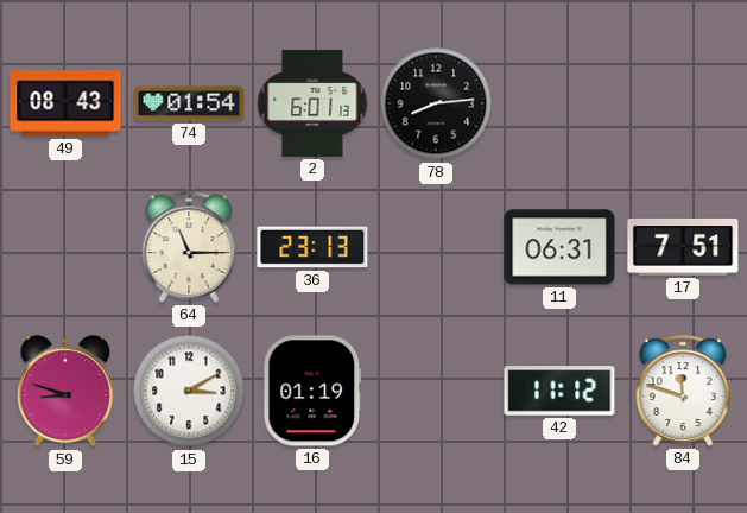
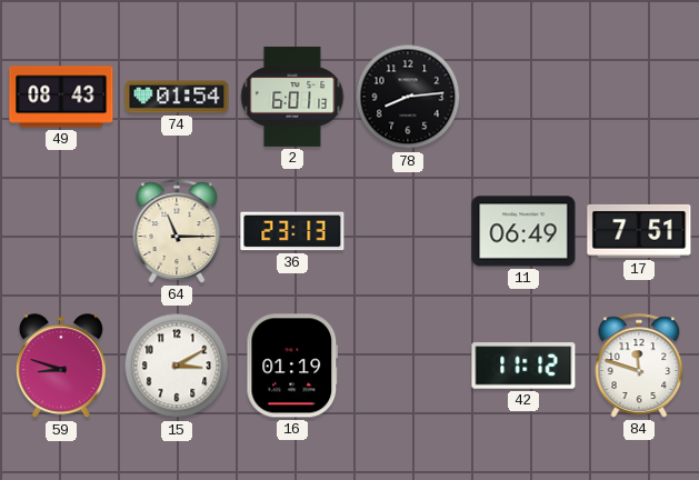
11: 06:31 -> 06:49 (523, 231)
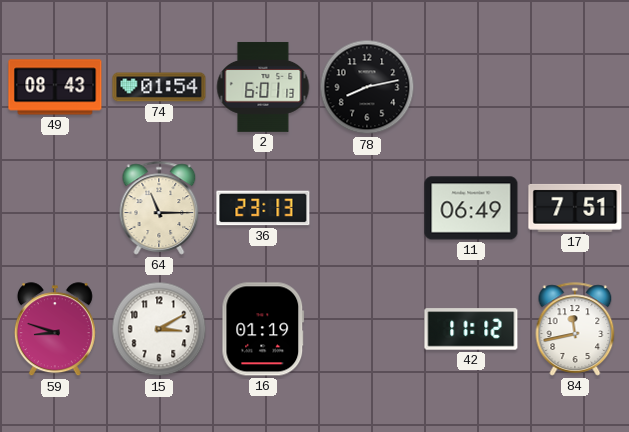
78: 8:14 -> 8:13 (367, 87)
84: 11:48 -> 11:43 (575, 329)
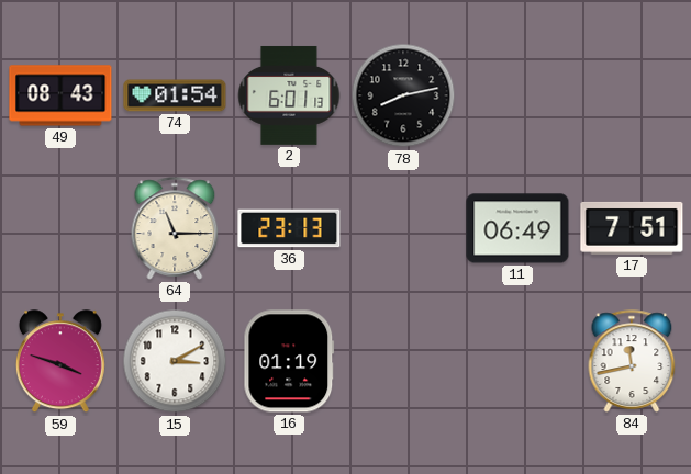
59: 8:48 -> 3:48 (60, 362)
42: 11:12 -> none (471, 329)
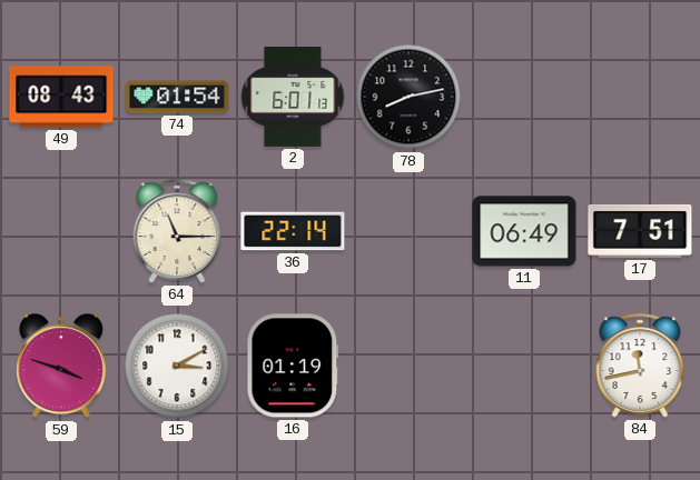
36: 23:13 -> 22:14 (293, 231)
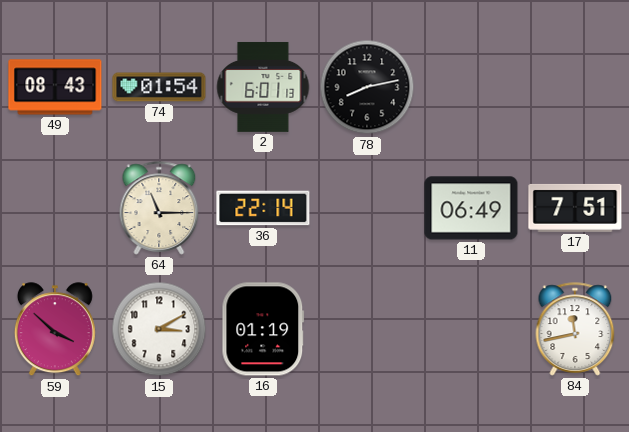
59: 3:48 -> 3:52 (55, 330)
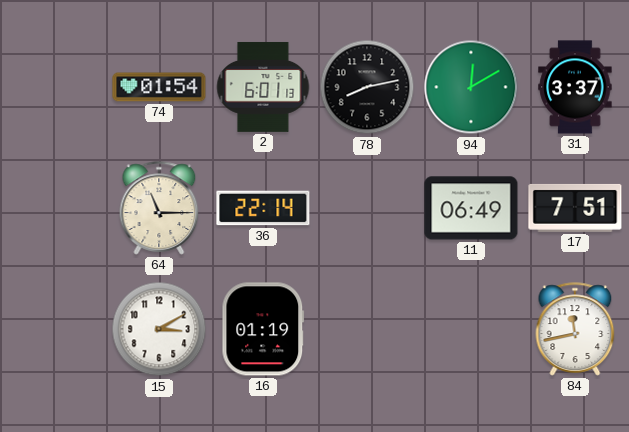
49: 08:43 -> none (55, 87)
94: none -> 12:10 (471, 87)
31: none -> 3:37 (575, 87)
59: 3:52 -> none (55, 330)
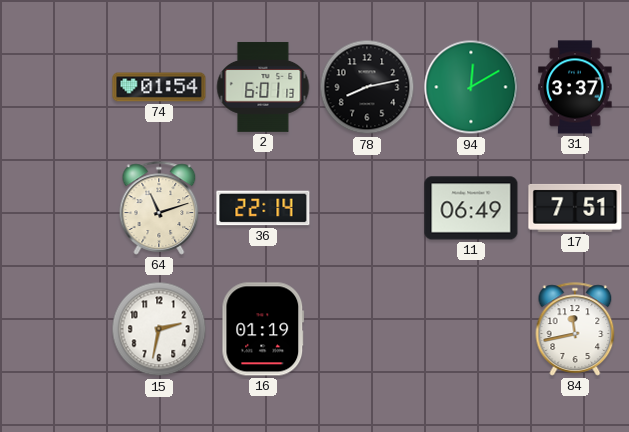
64: 11:15 -> 11:12 (159, 208)
15: 3:10 -> 2:32 (159, 329)
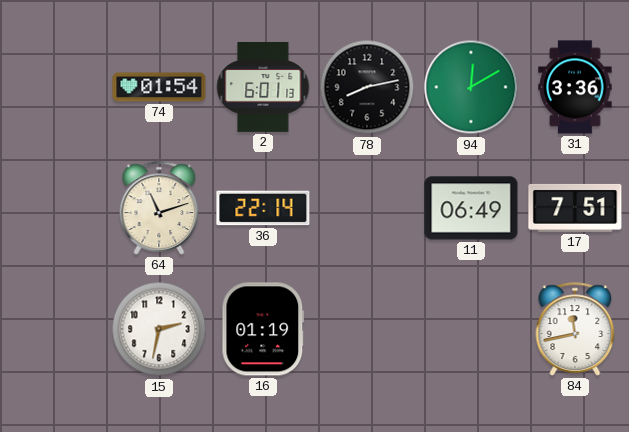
31: 3:37 -> 3:36 (575, 87)
